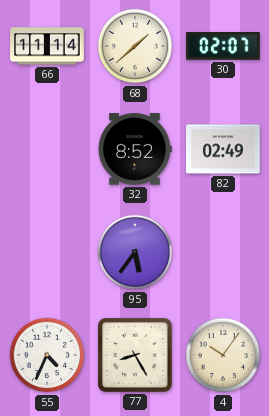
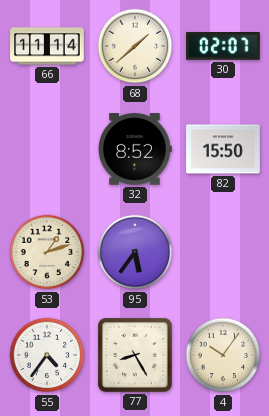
82: 02:49 -> 15:50 (223, 149)
53: none -> 1:12 (47, 252)
55: 4:34 -> 4:36 (47, 355)
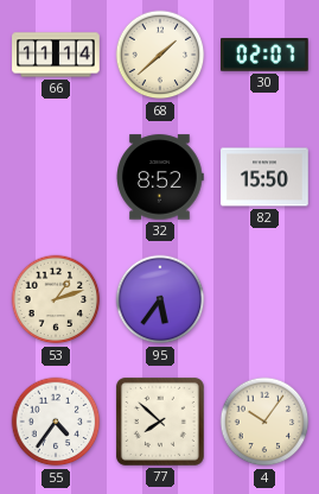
77: 8:25 -> 7:52 (160, 422)
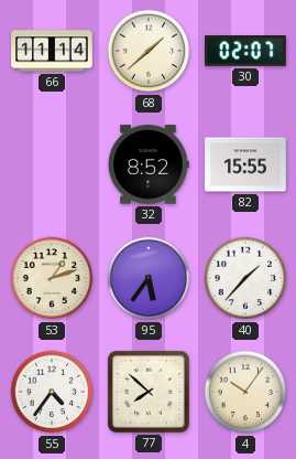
82: 15:50 -> 15:55 (245, 164)
40: none -> 1:37 (245, 278)
